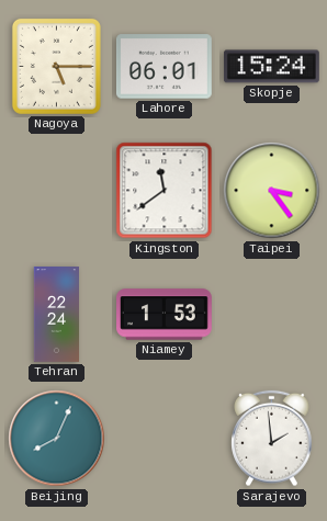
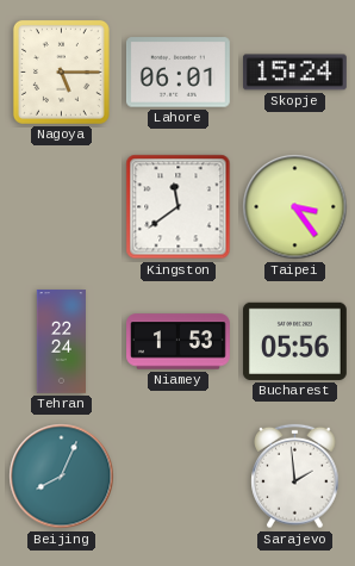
Bucharest: none -> 05:56 (294, 341)
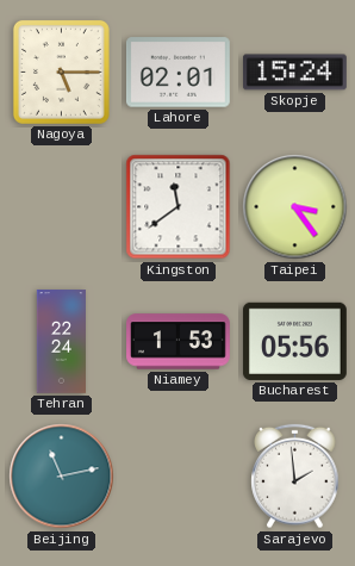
Lahore: 06:01 -> 02:01 (177, 73)
Beijing: 8:04 -> 11:13 (62, 477)
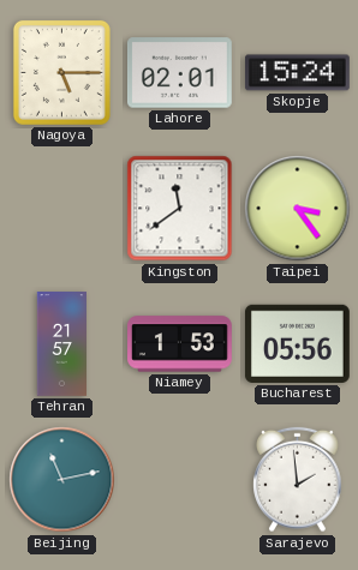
Tehran: 22:24 -> 21:57 (61, 344)
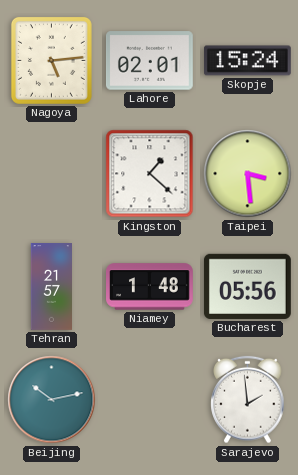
Nagoya: 5:15 -> 5:14 (51, 60)
Kingston: 11:39 -> 1:22 (150, 174)
Taipei: 3:24 -> 3:29 (248, 174)
Niamey: 1:53 -> 1:48 (150, 287)
Beijing: 11:13 -> 10:13 (52, 400)
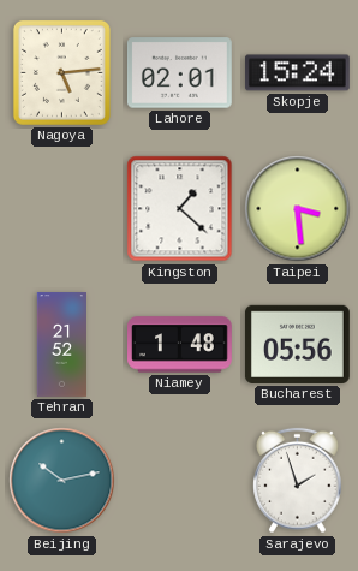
Tehran: 21:57 -> 21:52 (61, 345)
Sarajevo: 1:59 -> 1:57 (298, 481)
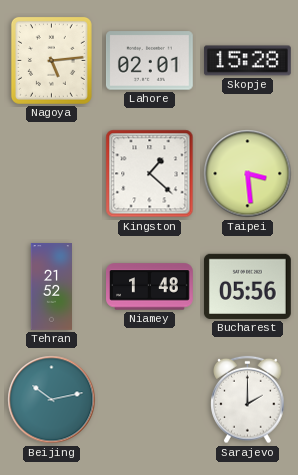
Skopje: 15:24 -> 15:28 (248, 61)
Sarajevo: 1:57 -> 2:00 (248, 400)
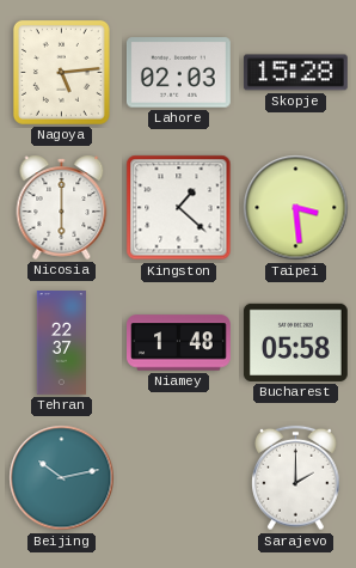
Lahore: 02:01 -> 02:03 (178, 73)
Nicosia: none -> 6:00 (62, 207)
Tehran: 21:52 -> 22:37 (61, 343)
Bucharest: 05:56 -> 05:58 (295, 342)
